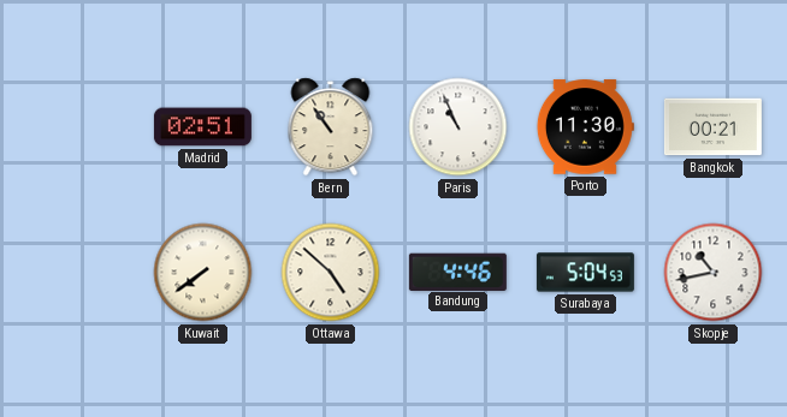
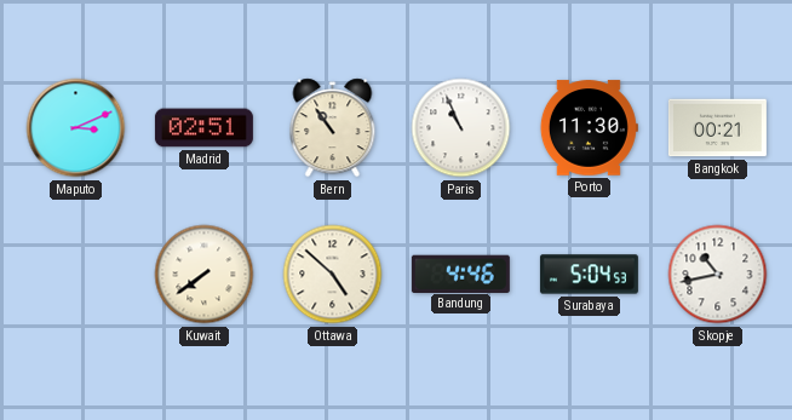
Maputo: none -> 3:11 (76, 128)
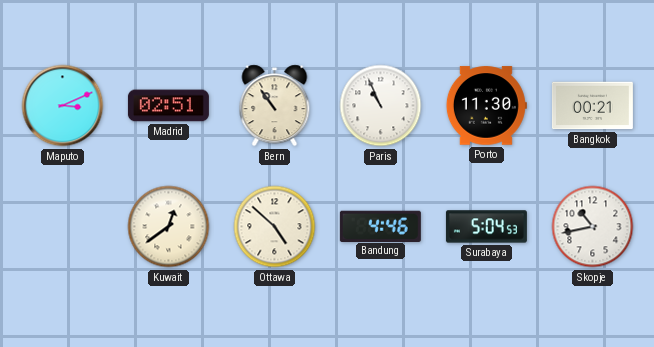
Kuwait: 7:39 -> 12:39 (169, 227)
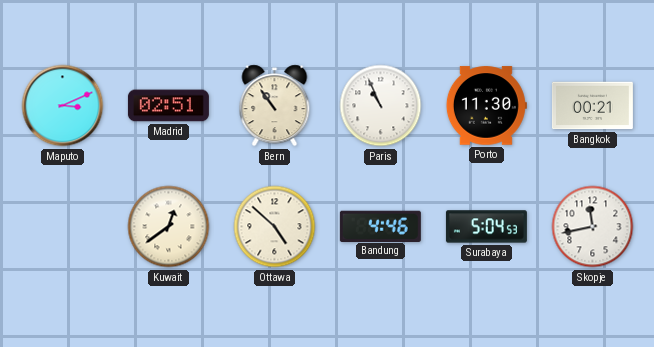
Skopje: 10:43 -> 11:43 (593, 227)
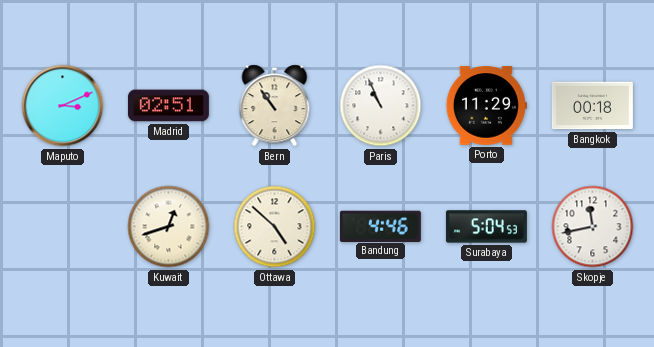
Porto: 11:30 -> 11:29 (486, 106)
Bangkok: 00:21 -> 00:18 (592, 106)
Kuwait: 12:39 -> 12:42 (169, 227)
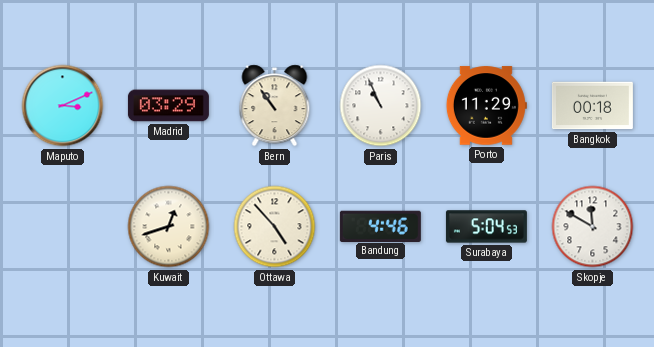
Madrid: 02:51 -> 03:29 (168, 106)
Ottawa: 4:52 -> 4:53 (275, 227)
Skopje: 11:43 -> 11:50 (593, 227)
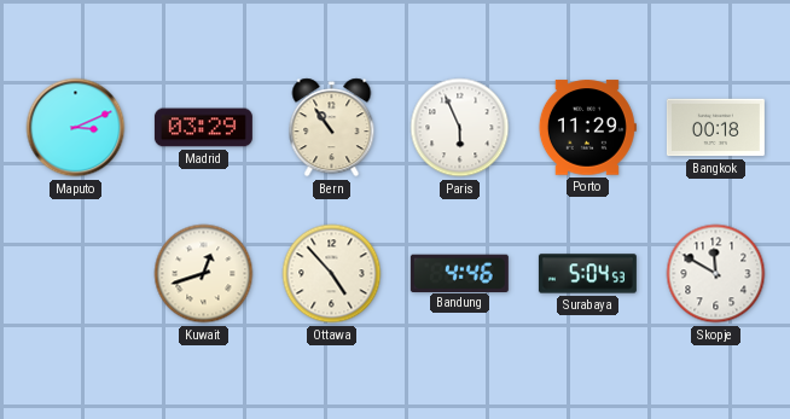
Paris: 10:56 -> 5:56 (460, 128)
